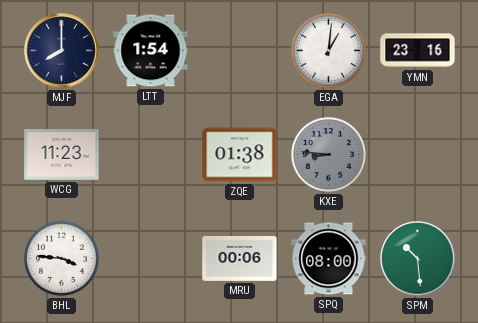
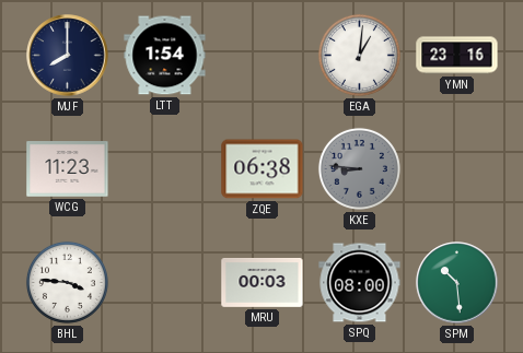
ZQE: 01:38 -> 06:38 (263, 169)
MRU: 00:06 -> 00:03 (263, 283)
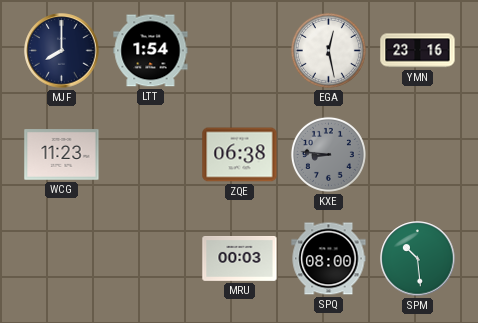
EGA: 1:01 -> 12:28 (328, 50)
BHL: 3:46 -> none (67, 282)
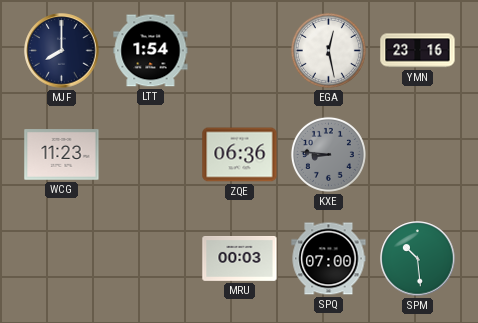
ZQE: 06:38 -> 06:36 (240, 155)
SPQ: 08:00 -> 07:00 (329, 259)
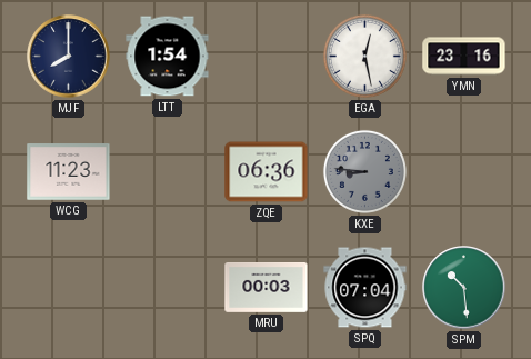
SPQ: 07:00 -> 07:04 (365, 288)
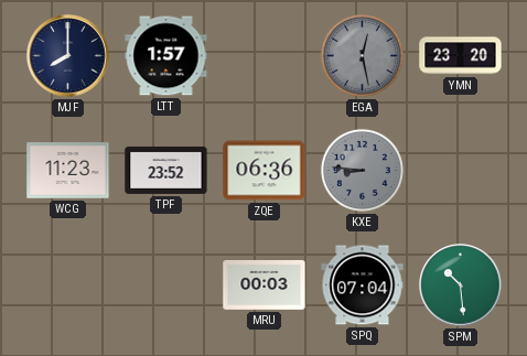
LTT: 1:54 -> 1:57 (166, 56)
EGA dial: white -> grey (362, 55)
YMN: 23:16 -> 23:20 (461, 56)
TPF: none -> 23:52 (166, 170)
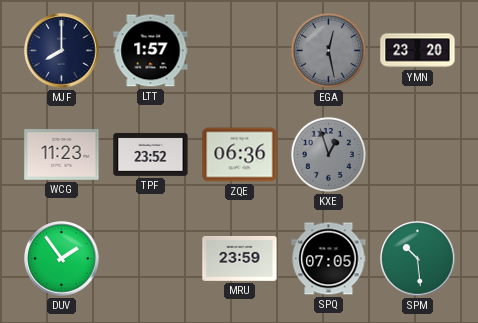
KXE: 8:46 -> 12:57 (328, 154)
DUV: none -> 1:54 (62, 259)
MRU: 00:03 -> 23:59 (240, 259)
SPQ: 07:04 -> 07:05 (329, 259)
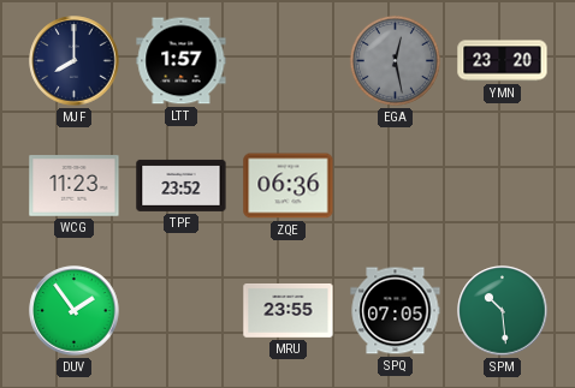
KXE: 12:57 -> none (328, 154)
MRU: 23:59 -> 23:55 (289, 311)
